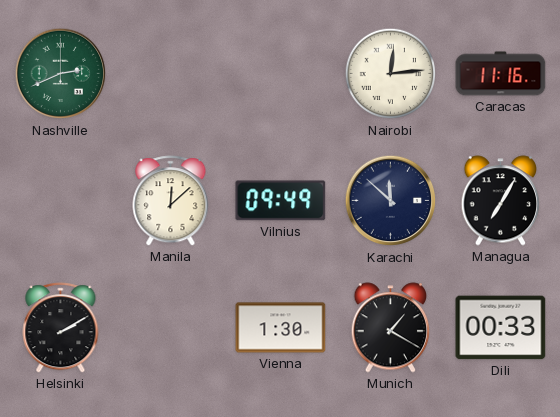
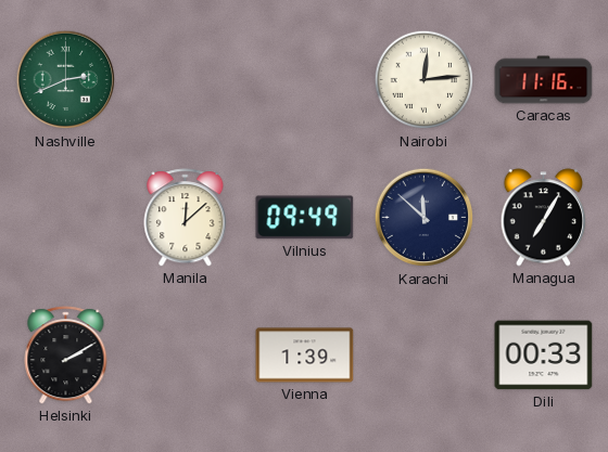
Vienna: 1:30 -> 1:39 (305, 356)
Munich: 1:20 -> none (391, 328)
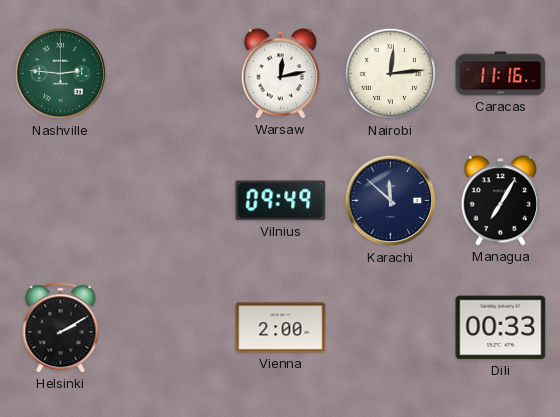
Nashville: 2:41 -> 2:46 (61, 74)
Warsaw: none -> 12:13 (281, 74)
Manila: 12:08 -> none (186, 218)
Vienna: 1:39 -> 2:00 (281, 328)
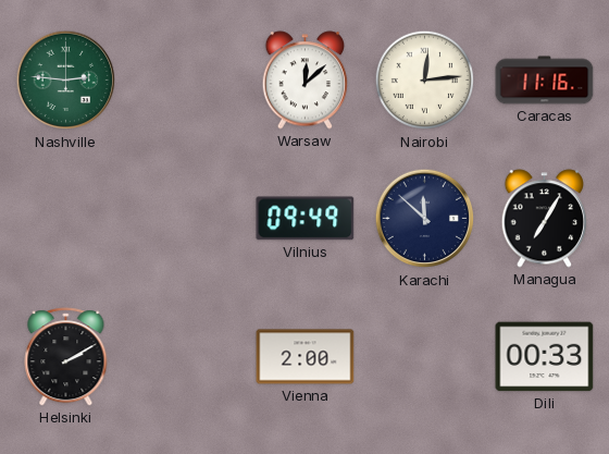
Warsaw: 12:13 -> 12:08 (306, 81)
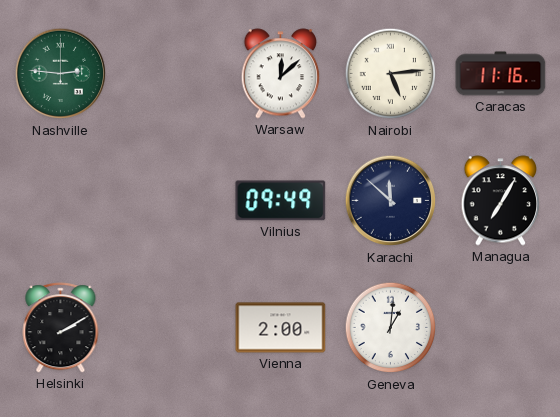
Nairobi: 12:14 -> 5:14 (391, 74)
Geneva: none -> 1:01 (391, 328)
Dili: 00:33 -> none (545, 357)
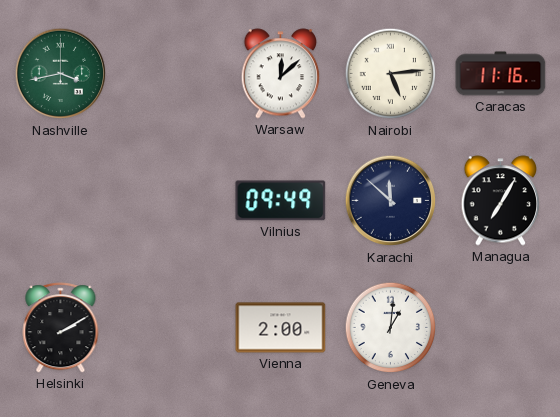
Nashville: 2:46 -> 3:43 (61, 74)
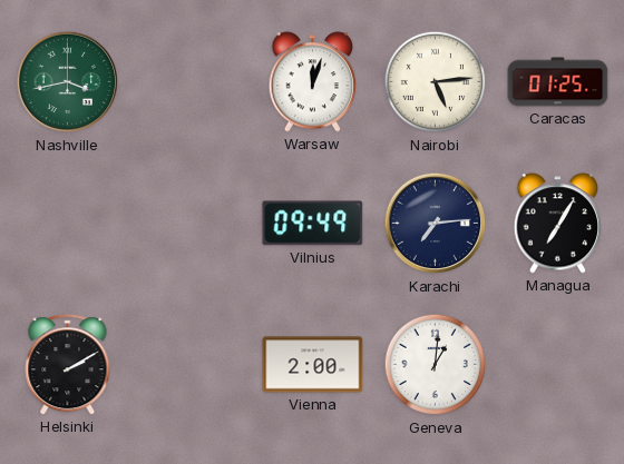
Warsaw: 12:08 -> 12:03 (313, 82)
Caracas: 11:16 -> 01:25 (558, 82)
Karachi: 11:52 -> 7:14 (436, 224)
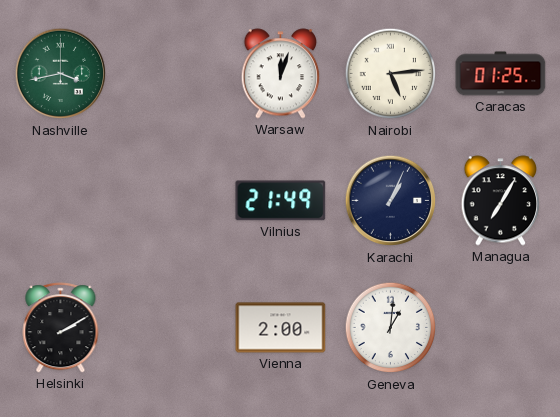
Vilnius: 09:49 -> 21:49 (281, 201)
Karachi: 7:14 -> 1:04 (391, 201)
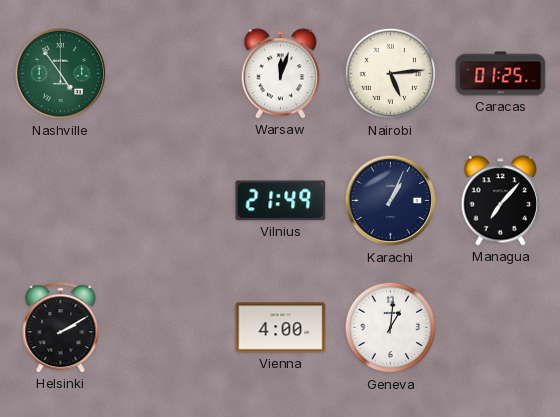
Nashville: 3:43 -> 4:54 (61, 74)
Managua: 7:05 -> 7:07 (501, 201)
Vienna: 2:00 -> 4:00 (281, 328)
